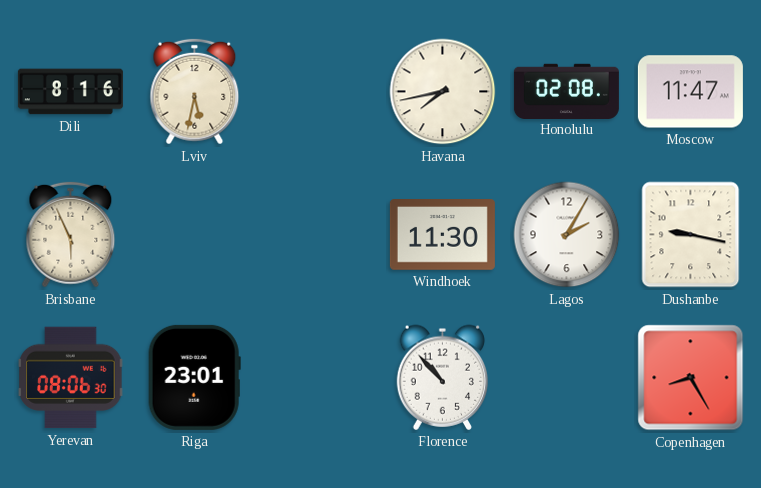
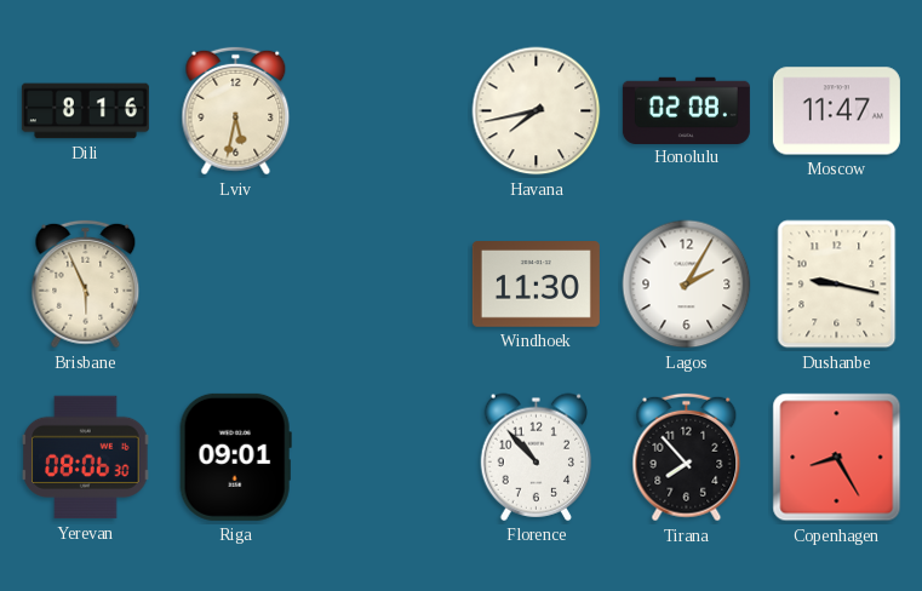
Riga: 23:01 -> 09:01 (235, 457)
Tirana: none -> 7:53 (687, 458)
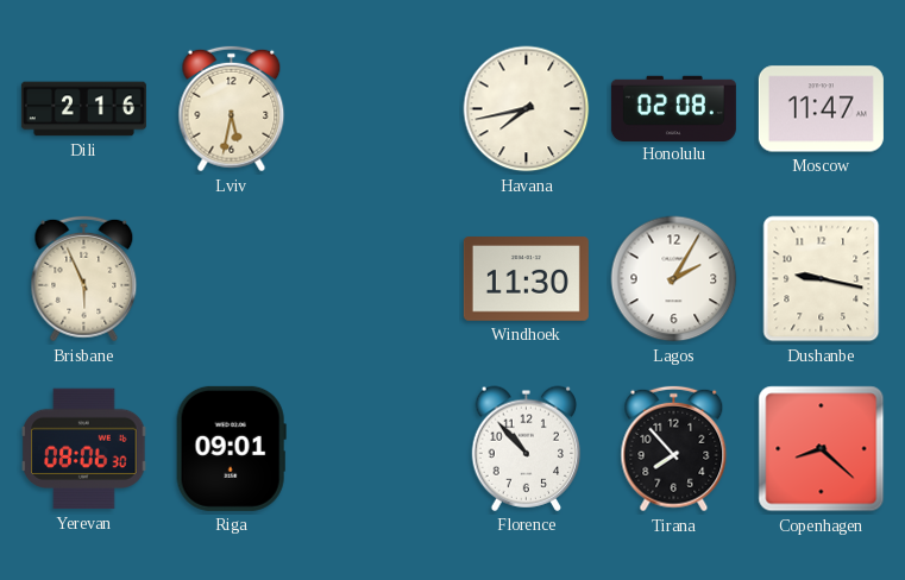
Dili: 8:16 -> 2:16 (83, 109)
Copenhagen: 8:25 -> 8:22 (822, 449)
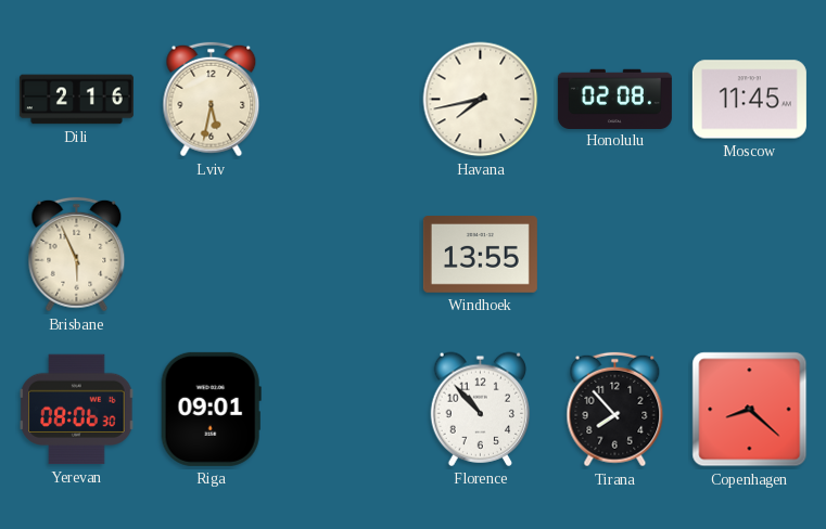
Moscow: 11:47 -> 11:45 (749, 100)
Windhoek: 11:30 -> 13:55 (480, 255)
Lagos: 2:05 -> none (674, 279)
Dushanbe: 9:17 -> none (822, 279)
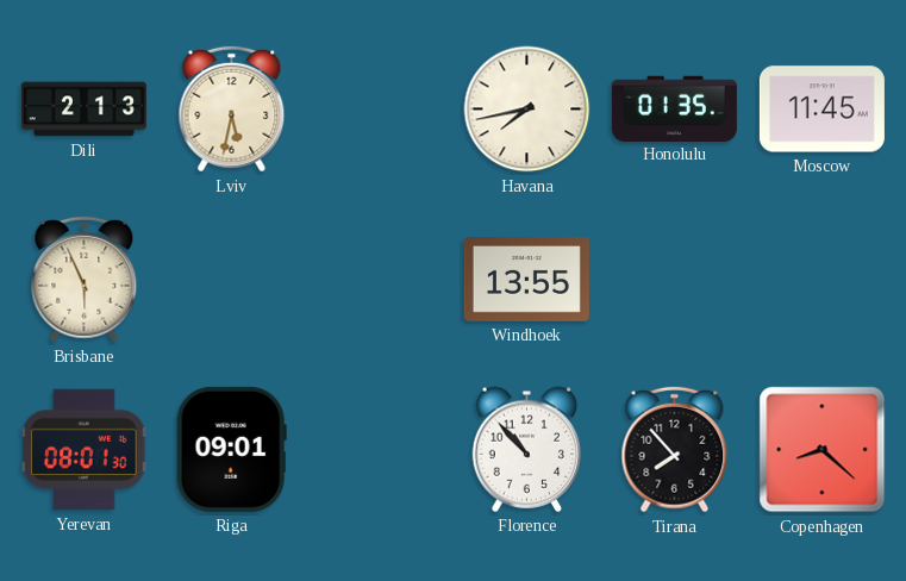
Dili: 2:16 -> 2:13 (83, 110)
Honolulu: 02:08 -> 01:35 (674, 108)
Yerevan: 08:06 -> 08:01 (85, 450)
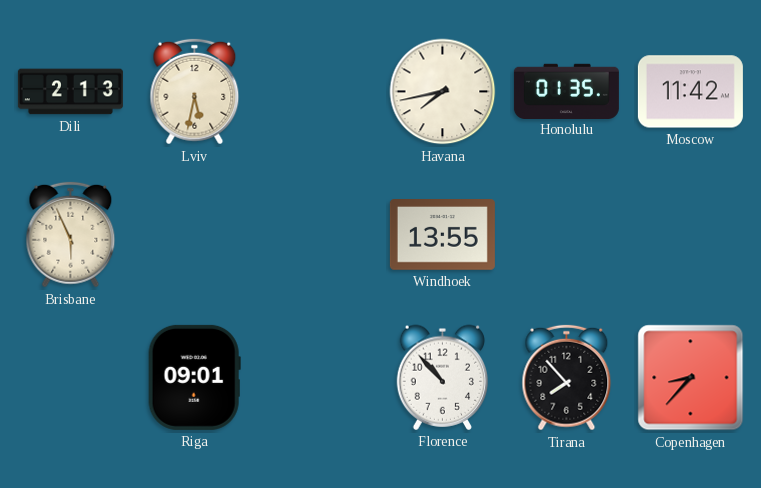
Moscow: 11:45 -> 11:42 (690, 92)
Yerevan: 08:01 -> none (85, 450)
Copenhagen: 8:22 -> 8:37 (691, 378)
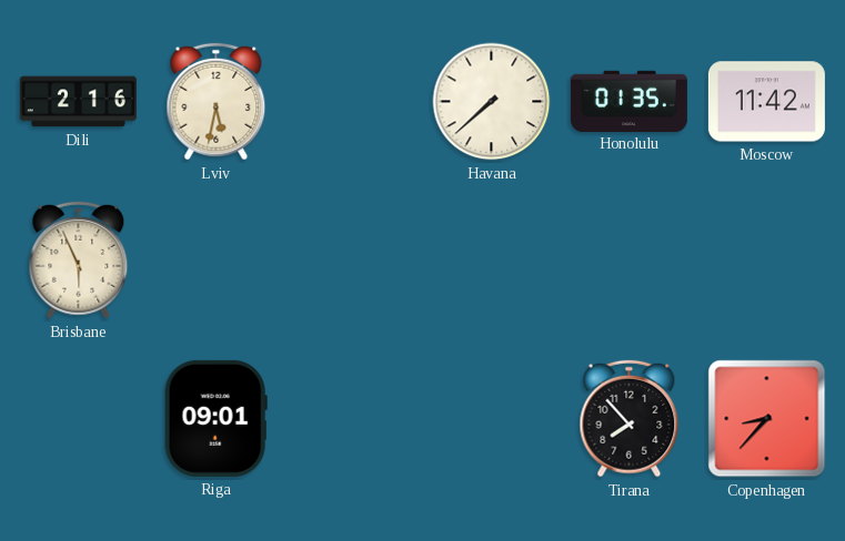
Dili: 2:13 -> 2:16 (78, 102)
Havana: 7:43 -> 7:38 (492, 102)
Windhoek: 13:55 -> none (442, 235)
Florence: 10:53 -> none (443, 377)
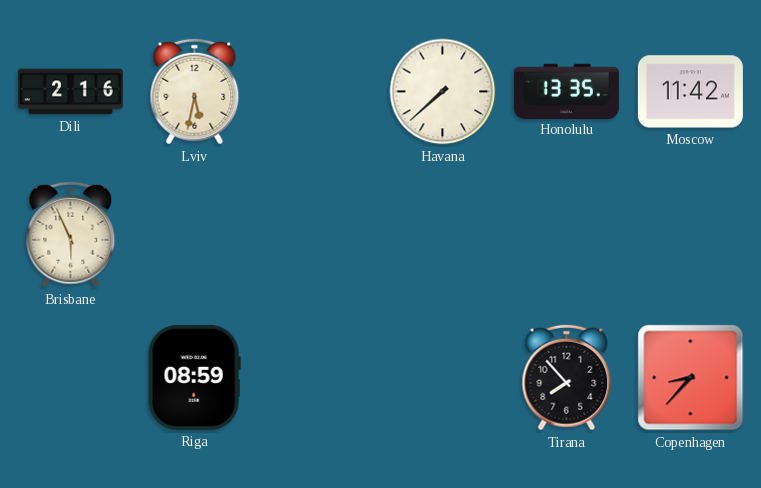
Honolulu: 01:35 -> 13:35 (566, 91)
Riga: 09:01 -> 08:59 (194, 377)
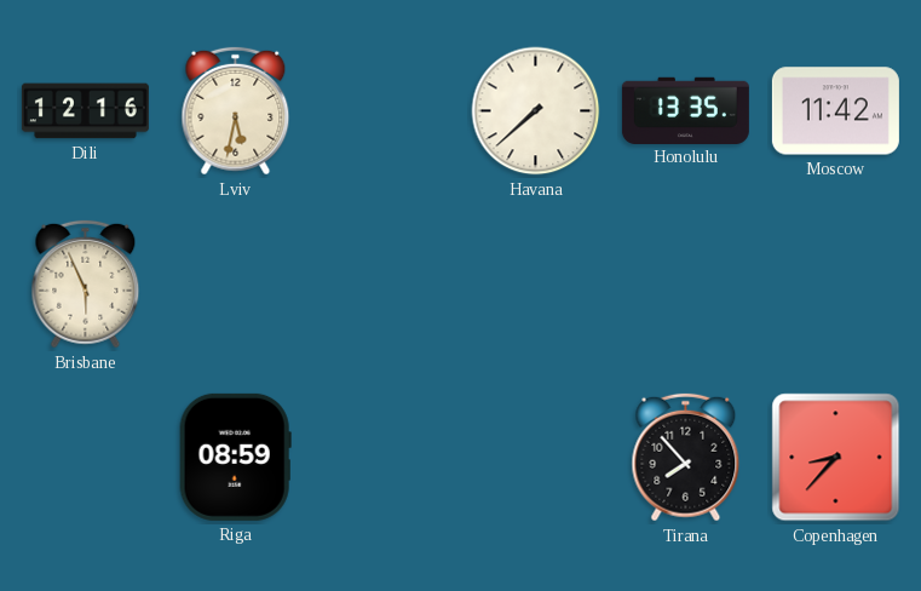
Dili: 2:16 -> 12:16 (85, 111)
